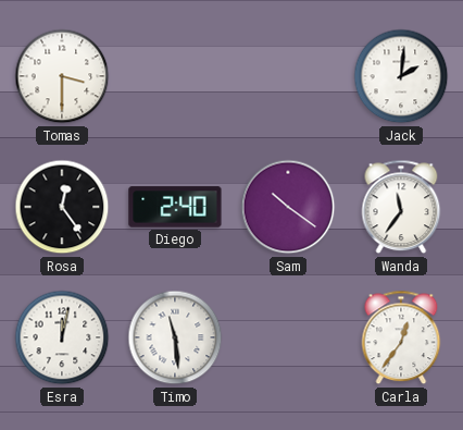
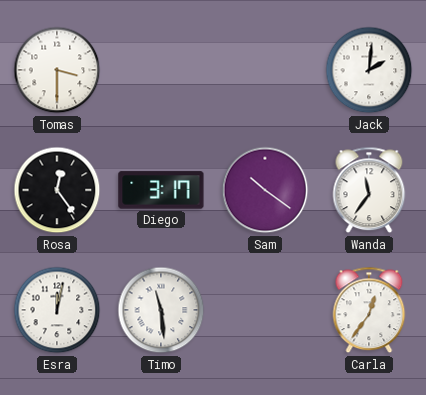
Diego: 2:40 -> 3:17 (161, 190)
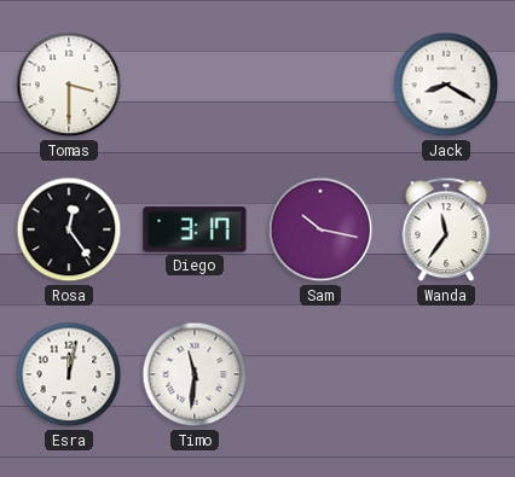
Jack: 2:01 -> 8:20 (446, 85)
Sam: 10:21 -> 10:17 (320, 229)
Timo: 11:29 -> 11:31 (195, 374)
Carla: 12:36 -> none (369, 310)
